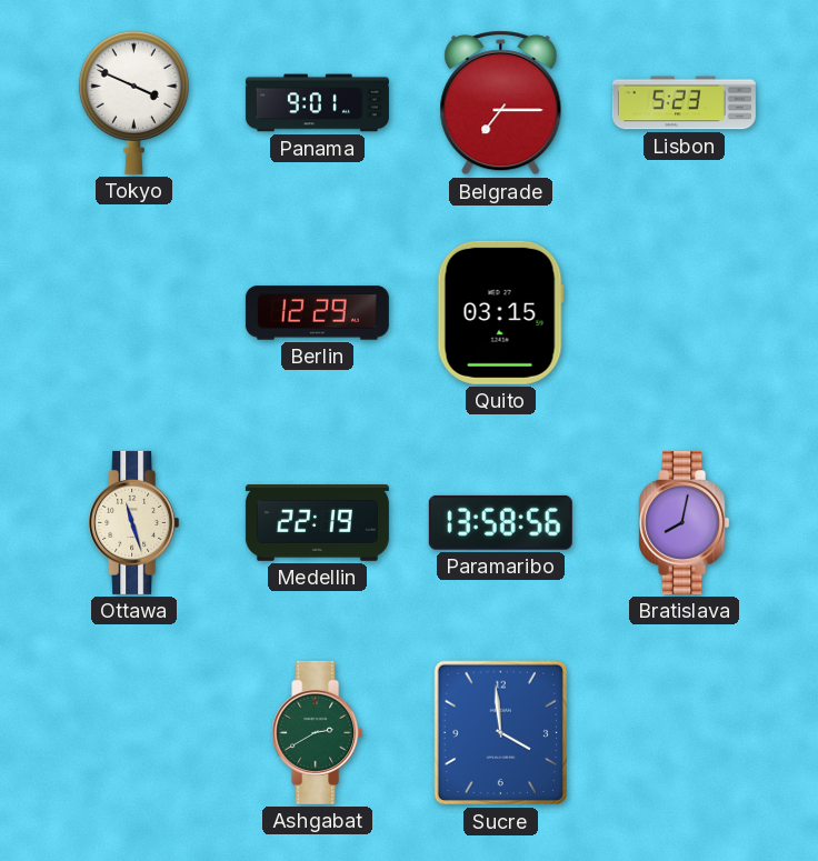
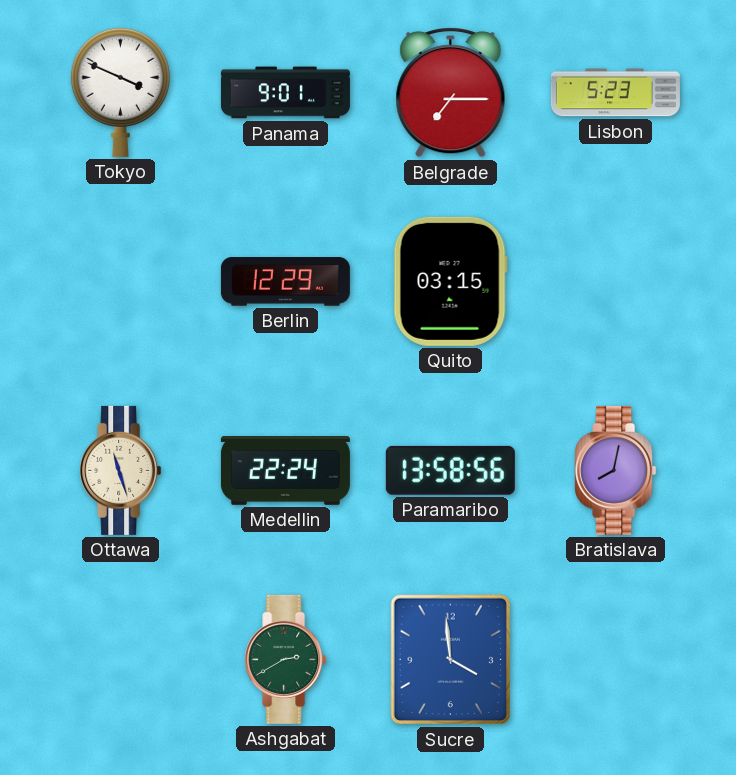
Medellin: 22:19 -> 22:24 (285, 471)
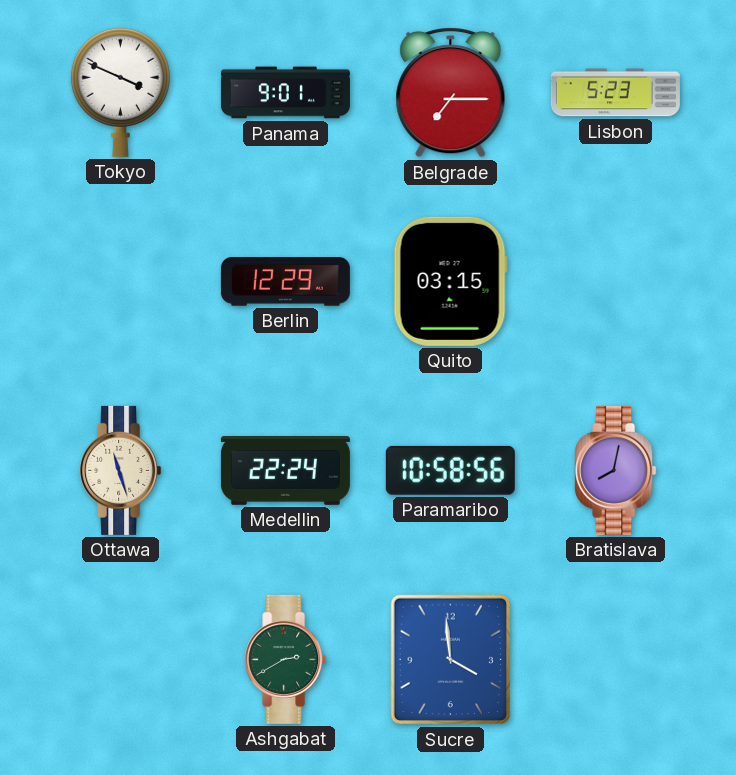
Paramaribo: 13:58 -> 10:58 (450, 470)
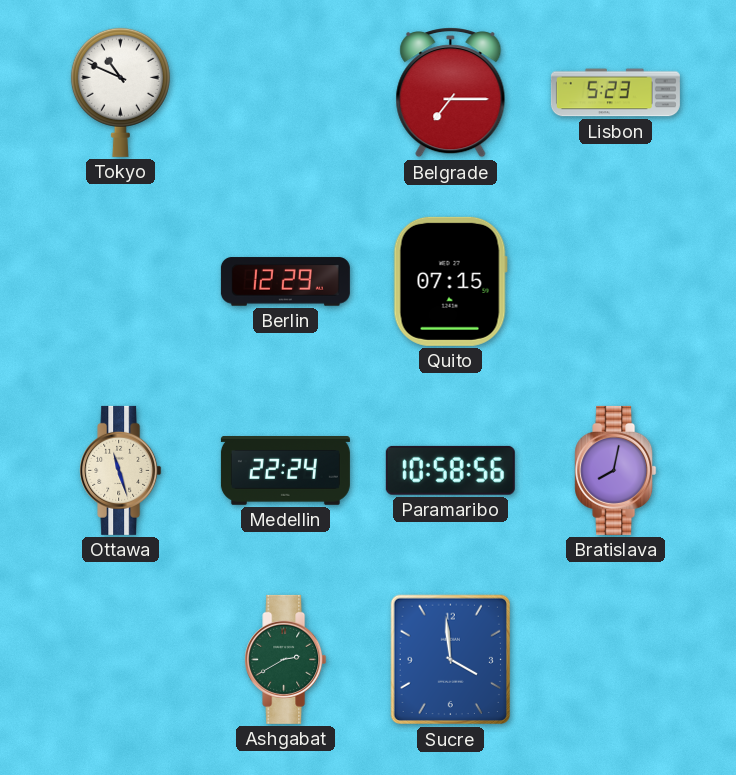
Tokyo: 3:49 -> 10:49 (120, 92)
Panama: 9:01 -> none (285, 93)
Quito: 03:15 -> 07:15 (450, 281)
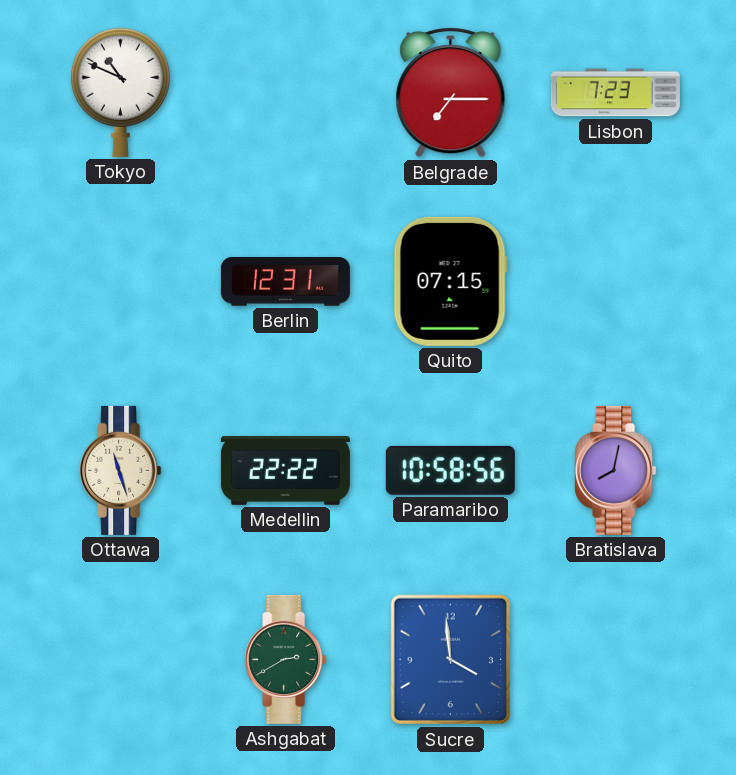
Lisbon: 5:23 -> 7:23 (615, 93)
Berlin: 12:29 -> 12:31 (285, 282)
Medellin: 22:24 -> 22:22 (285, 471)
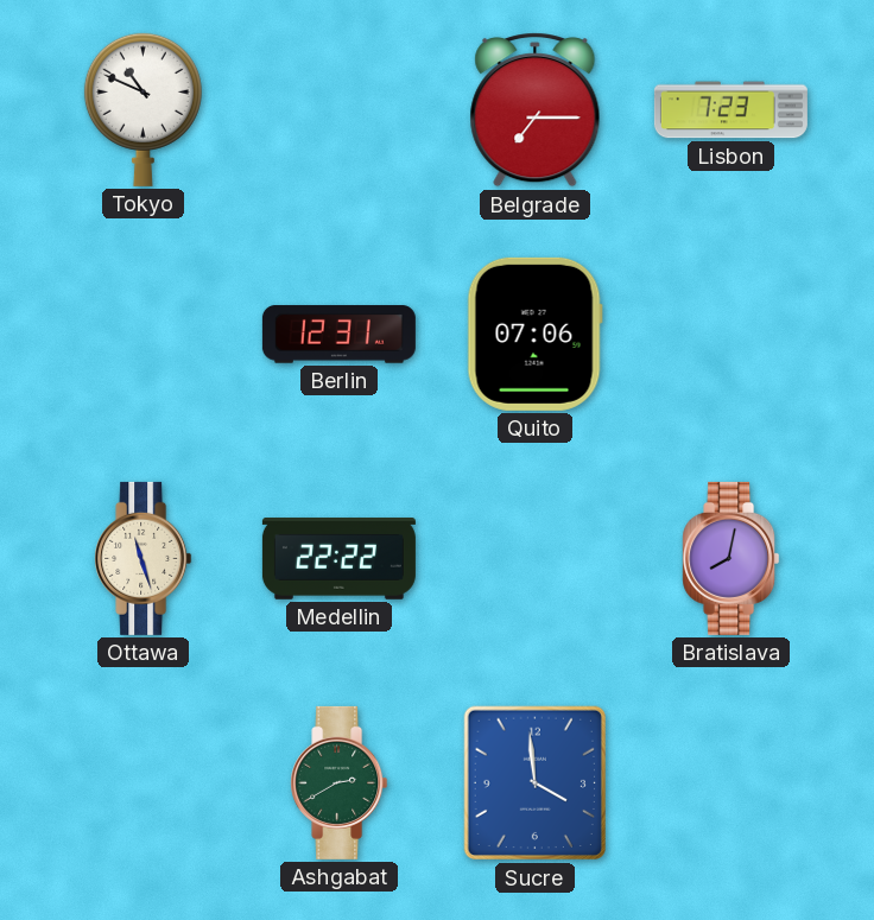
Quito: 07:15 -> 07:06 (534, 334)
Paramaribo: 10:58 -> none (450, 470)
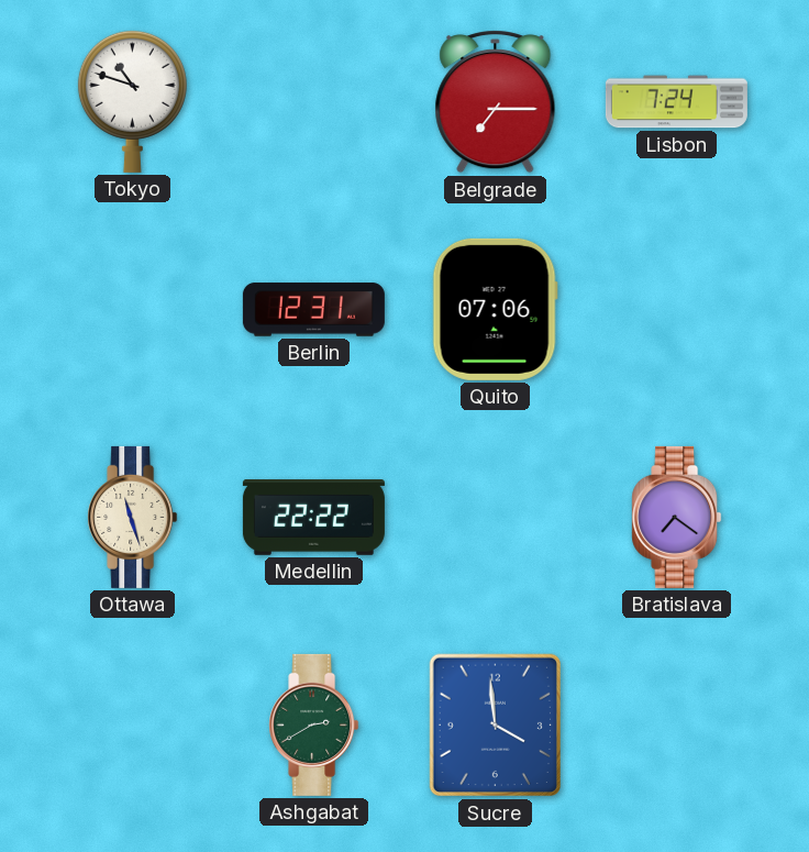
Tokyo: 10:49 -> 10:48 (132, 101)
Lisbon: 7:23 -> 7:24 (676, 102)
Bratislava: 8:02 -> 7:21 (677, 517)
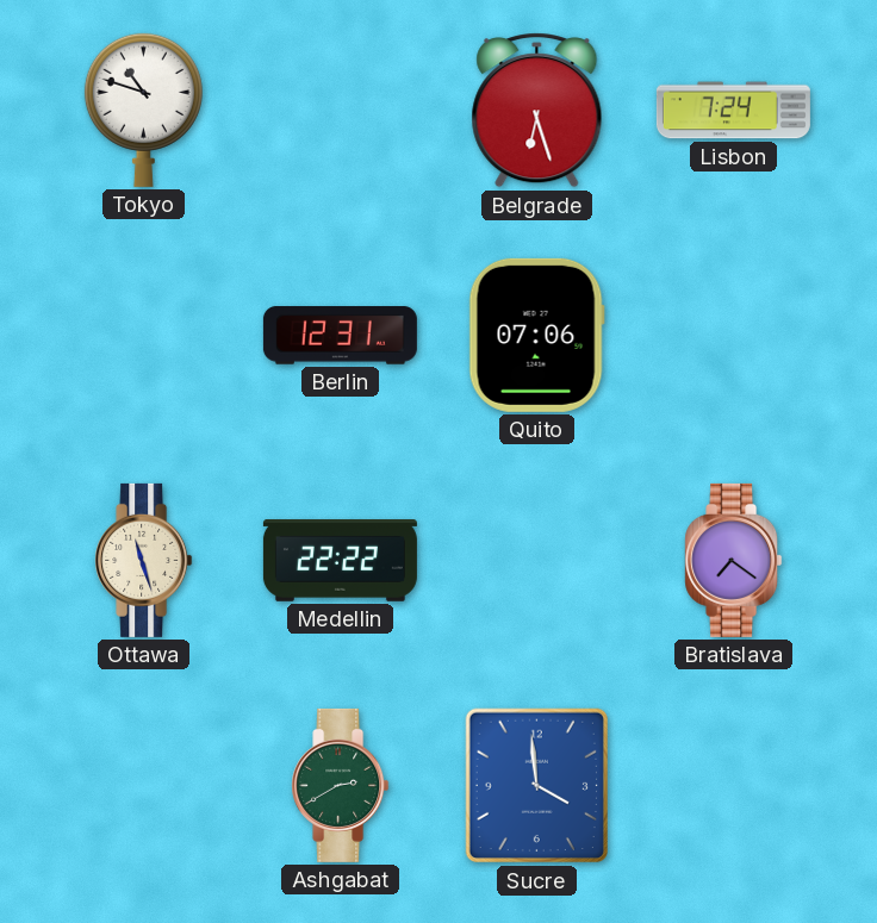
Belgrade: 7:15 -> 6:27 (537, 111)
